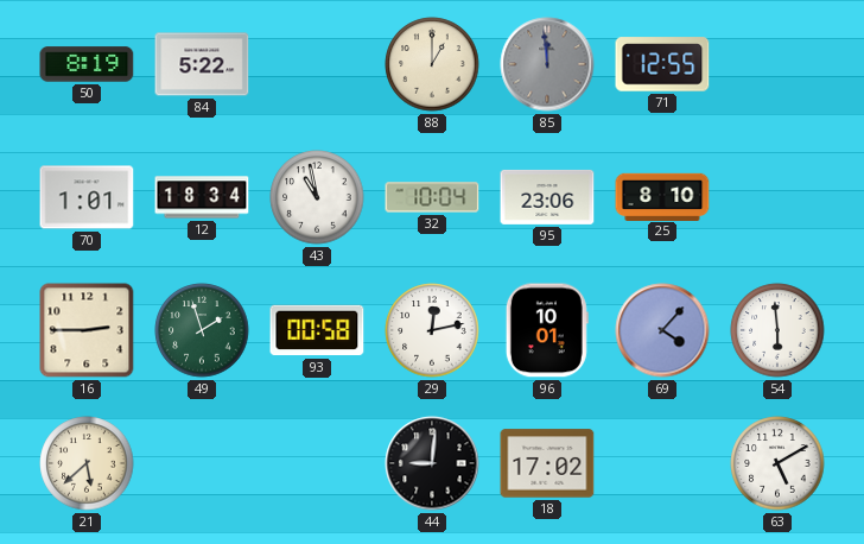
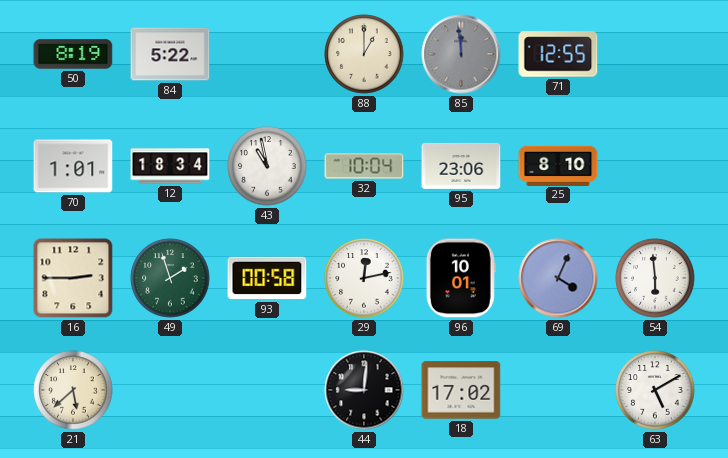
69: 4:07 -> 4:04 (558, 278)
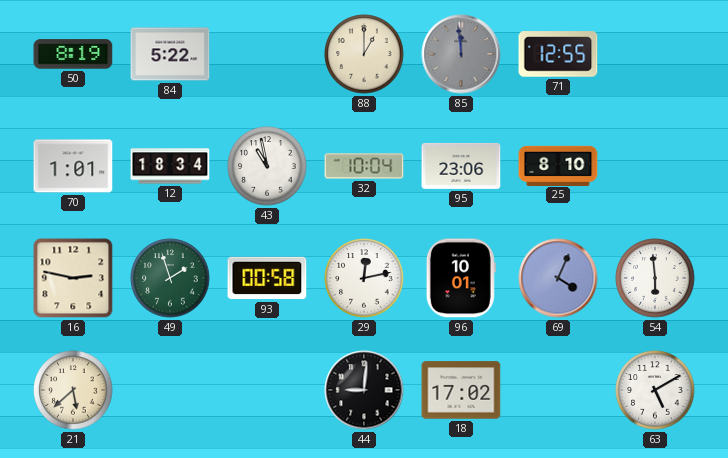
16: 2:45 -> 2:47 (73, 278)
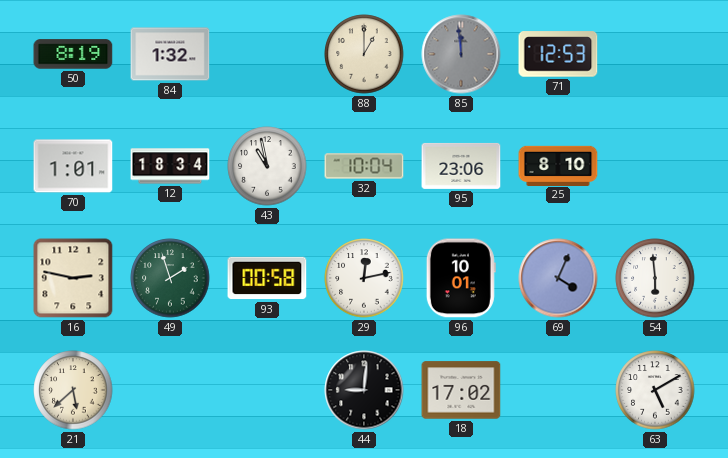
84: 5:22 -> 1:32 (170, 54)
71: 12:55 -> 12:53 (558, 54)
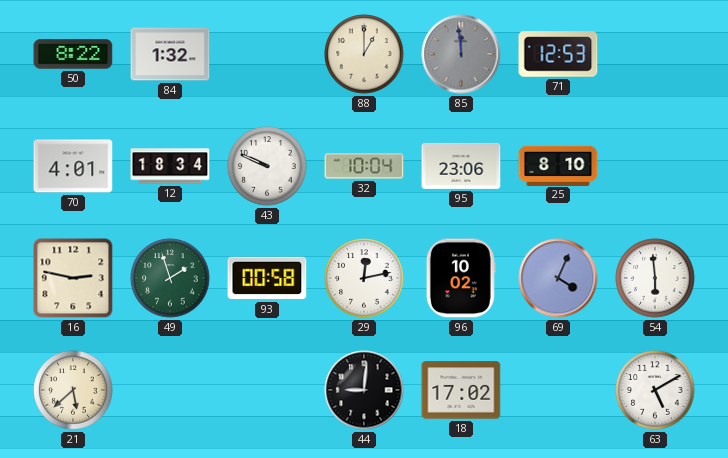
50: 8:19 -> 8:22 (73, 54)
70: 1:01 -> 4:01 (73, 166)
43: 10:58 -> 9:49 (267, 166)
96: 10:01 -> 10:02 (461, 278)
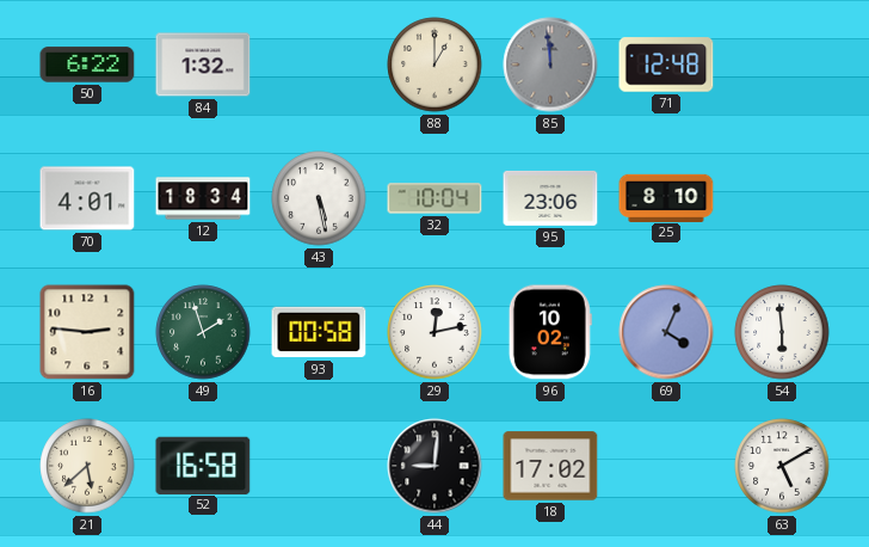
50: 8:22 -> 6:22 (87, 64)
71: 12:53 -> 12:48 (666, 64)
43: 9:49 -> 5:28 (319, 198)
16: 2:47 -> 2:46 (87, 332)
52: none -> 16:58 (203, 465)
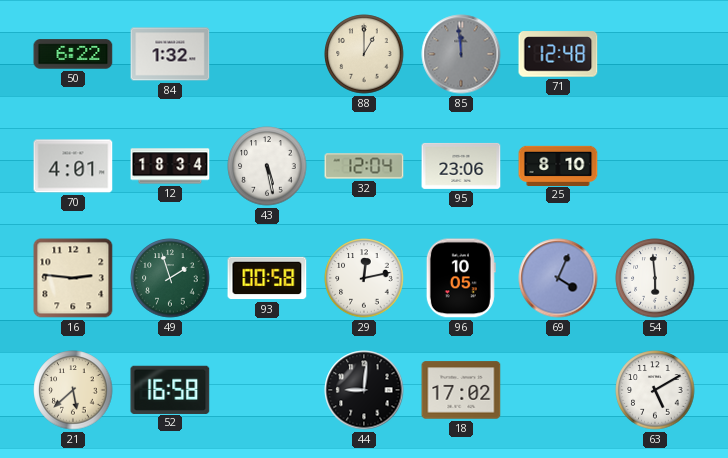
32: 10:04 -> 12:04 (364, 166)
96: 10:02 -> 10:05 (461, 278)
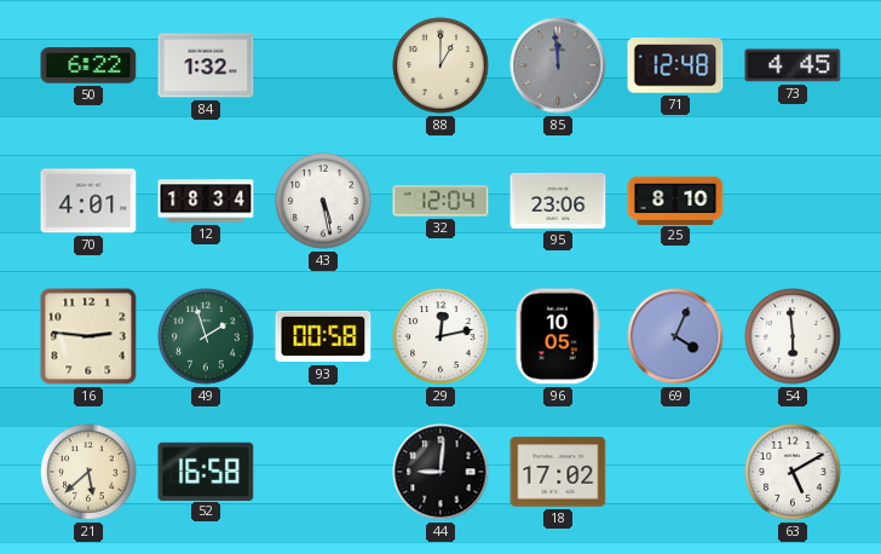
73: none -> 4:45 (793, 65)
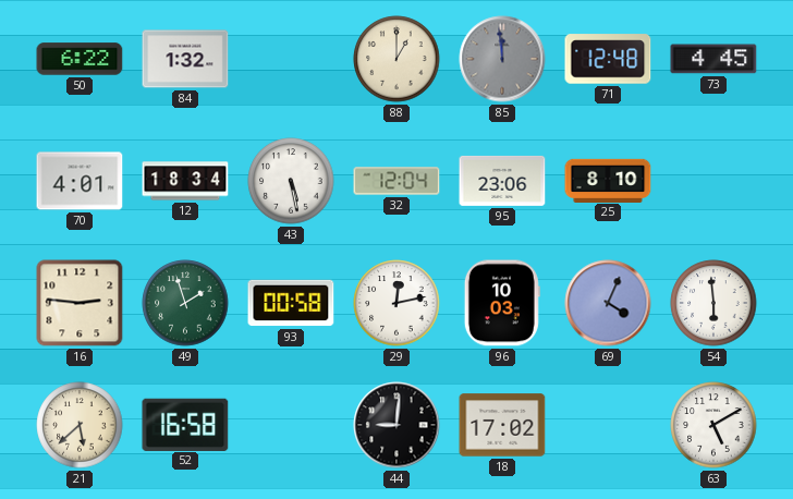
96: 10:05 -> 10:03 (502, 303)
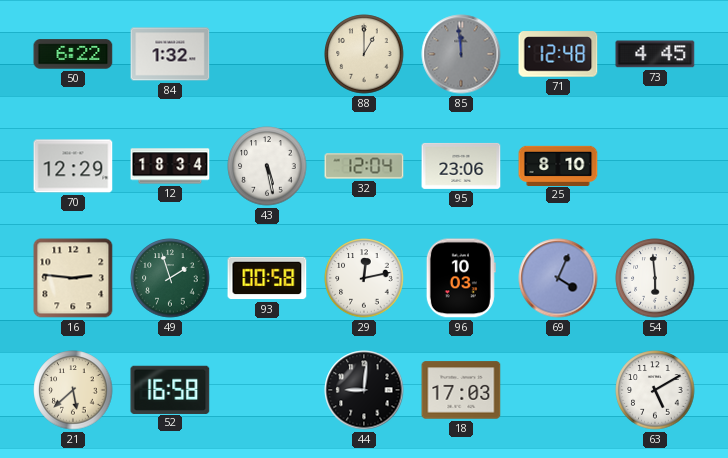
70: 4:01 -> 12:29 (73, 166)
18: 17:02 -> 17:03 (461, 390)
